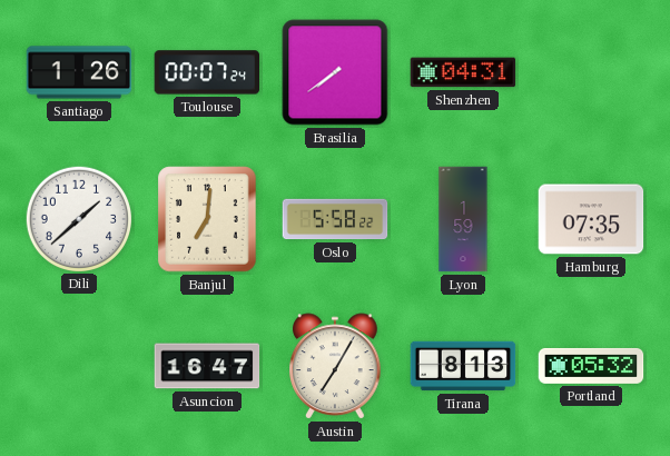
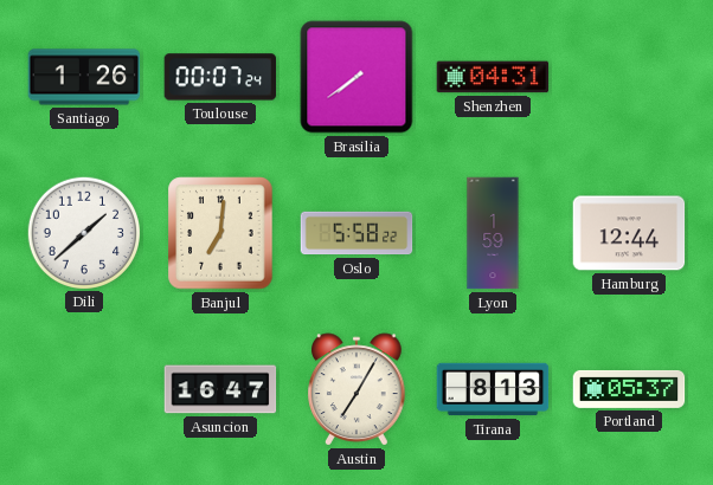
Hamburg: 07:35 -> 12:44 (629, 233)
Portland: 05:32 -> 05:37 (629, 389)
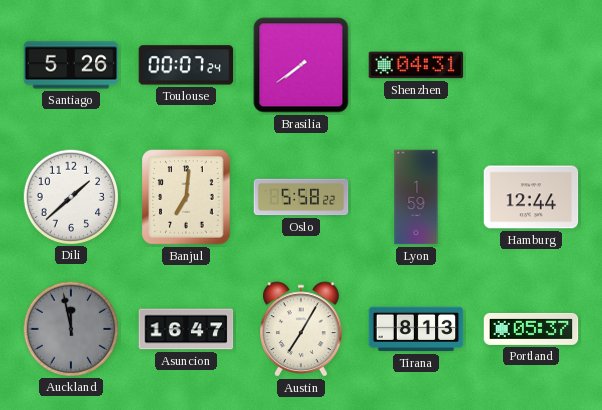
Santiago: 1:26 -> 5:26 (71, 65)
Auckland: none -> 11:58 (70, 328)
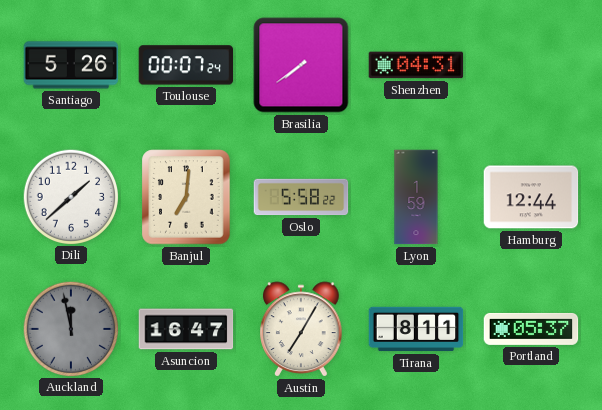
Tirana: 8:13 -> 8:11 (416, 329)
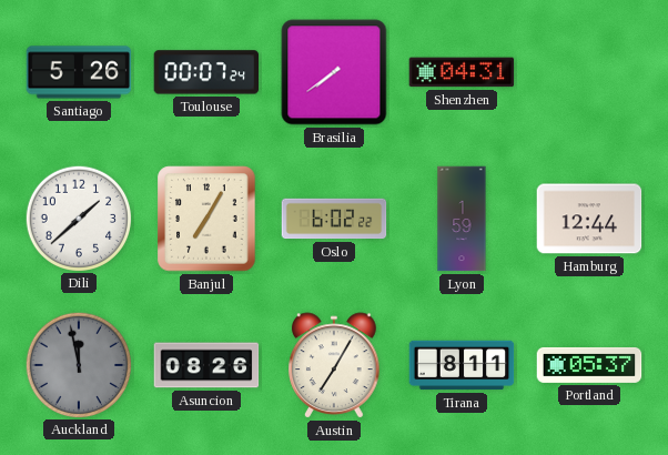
Banjul: 7:01 -> 7:05 (206, 219)
Oslo: 5:58 -> 6:02 (334, 219)
Asuncion: 16:47 -> 08:26 (206, 365)
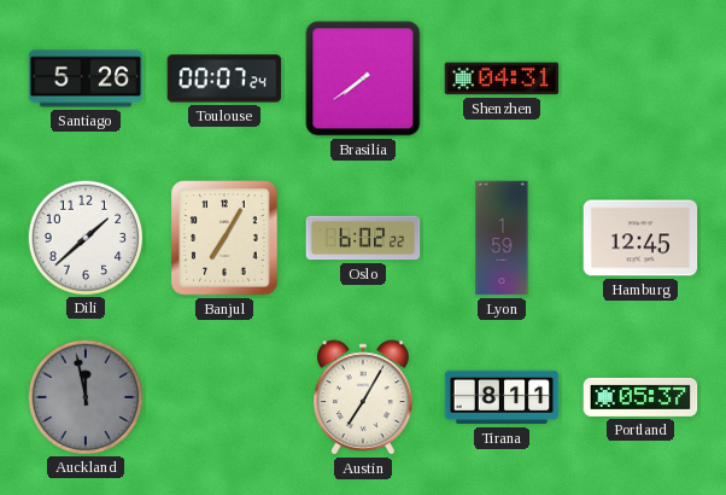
Hamburg: 12:44 -> 12:45 (640, 238)
Asuncion: 08:26 -> none (206, 365)
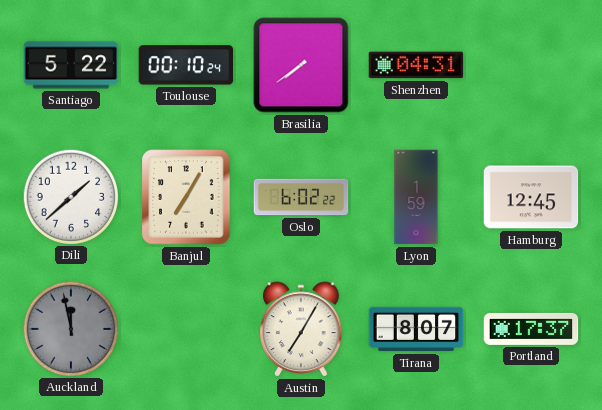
Santiago: 5:26 -> 5:22 (71, 65)
Toulouse: 00:07 -> 00:10 (186, 65)
Tirana: 8:11 -> 8:07 (416, 329)
Portland: 05:37 -> 17:37 (531, 329)
